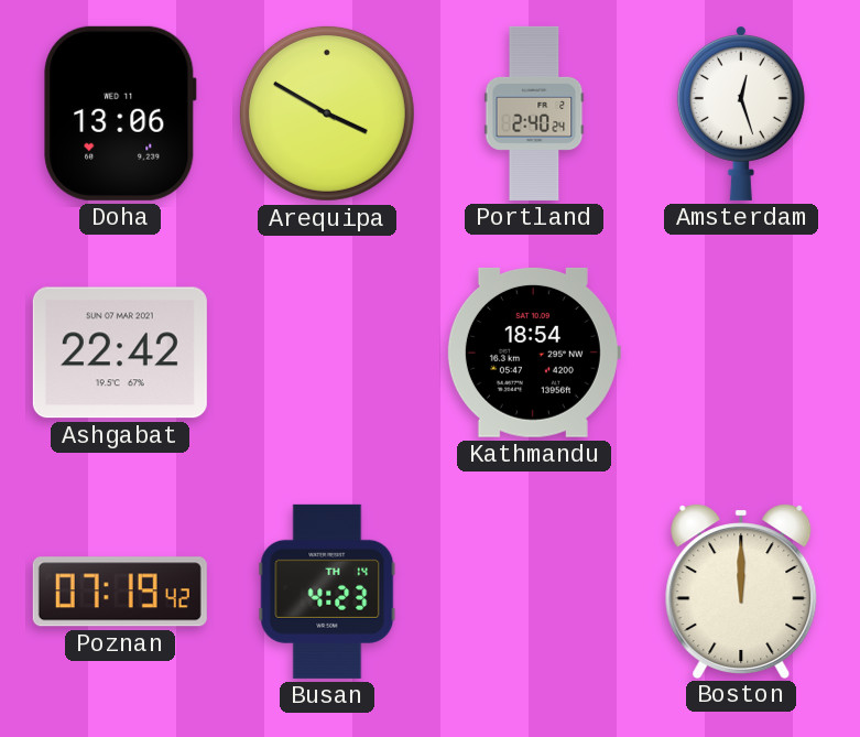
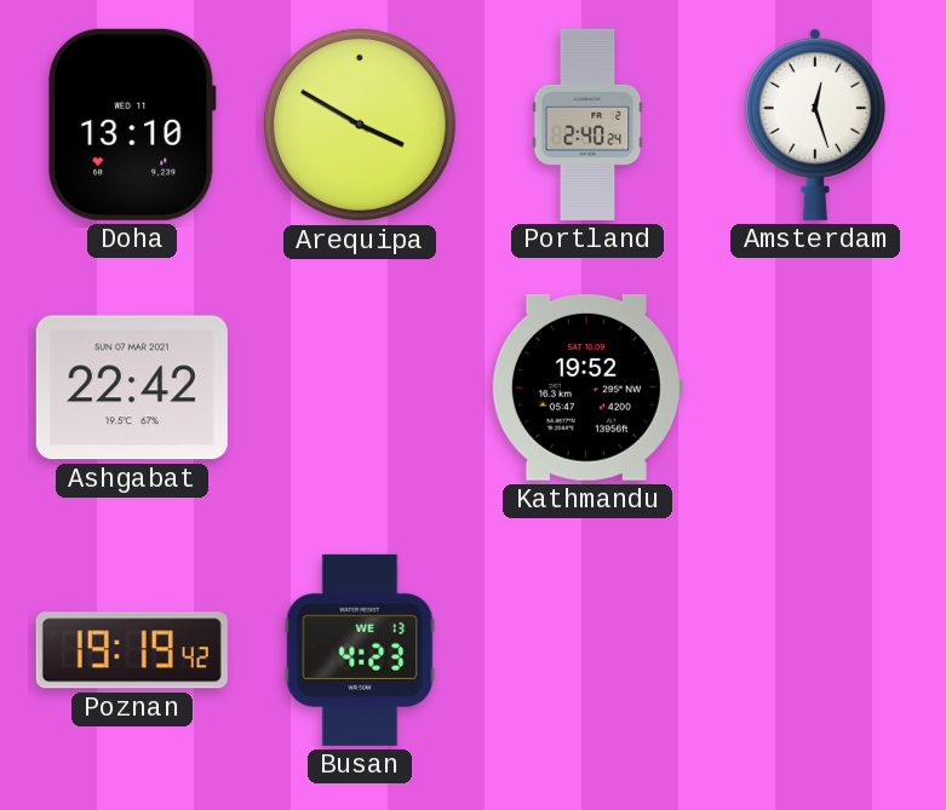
Doha: 13:06 -> 13:10 (132, 125)
Kathmandu: 18:54 -> 19:52 (586, 387)
Poznan: 07:19 -> 19:19 (132, 650)
Busan date: TH 14 -> WE 13 (360, 650)
Boston: 12:00 -> none (741, 590)
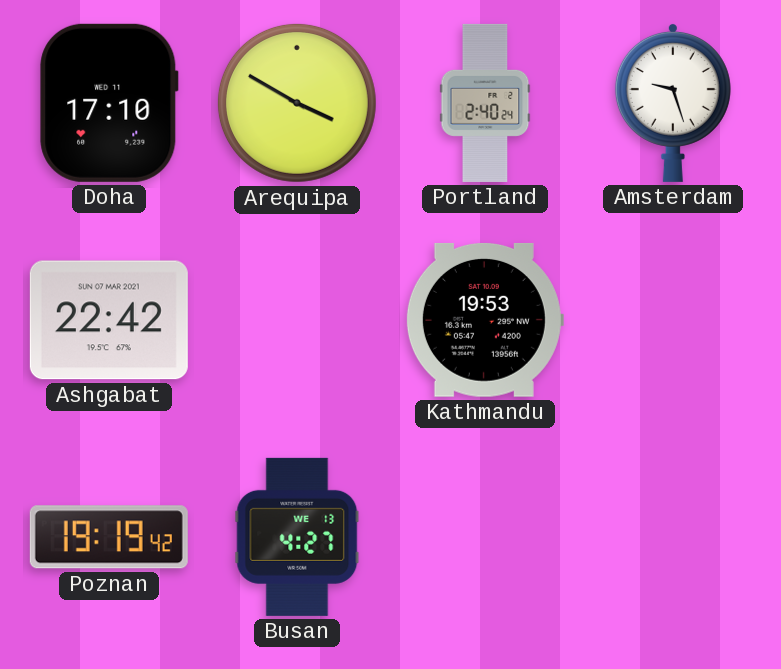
Doha: 13:10 -> 17:10 (109, 103)
Amsterdam: 12:27 -> 9:27 (673, 102)
Kathmandu: 19:52 -> 19:53 (484, 320)
Busan: 4:23 -> 4:27 (297, 537)
